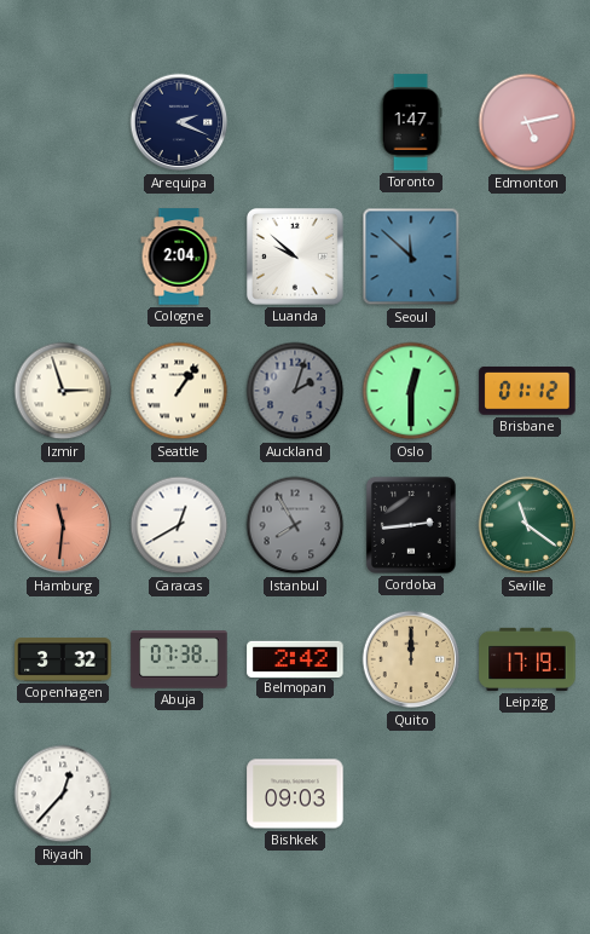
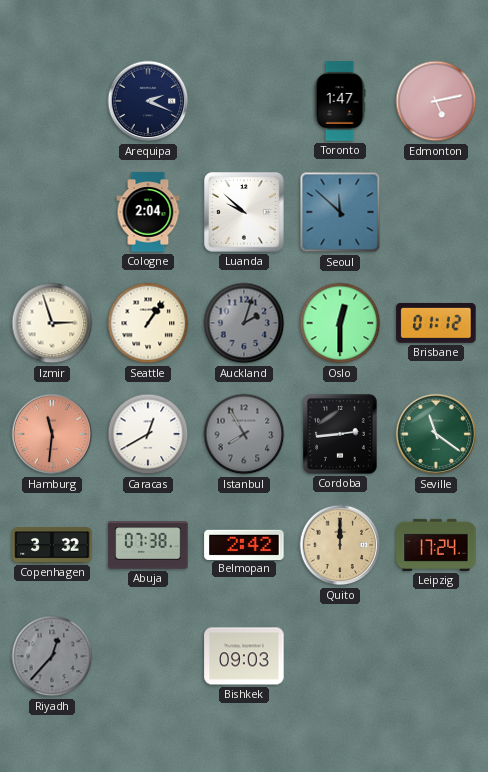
Leipzig: 17:19 -> 17:24 (436, 545)
Riyadh dial: white -> grey (52, 656)
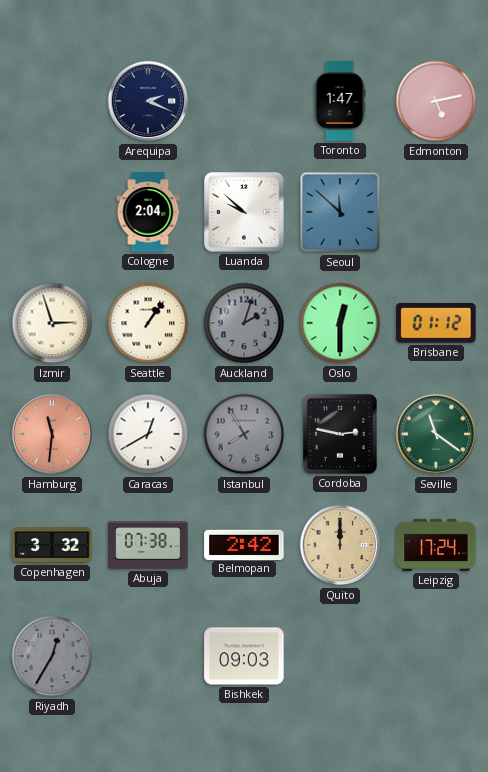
Cordoba: 2:44 -> 2:47 (340, 434)
Riyadh: 12:37 -> 12:35 (52, 656)
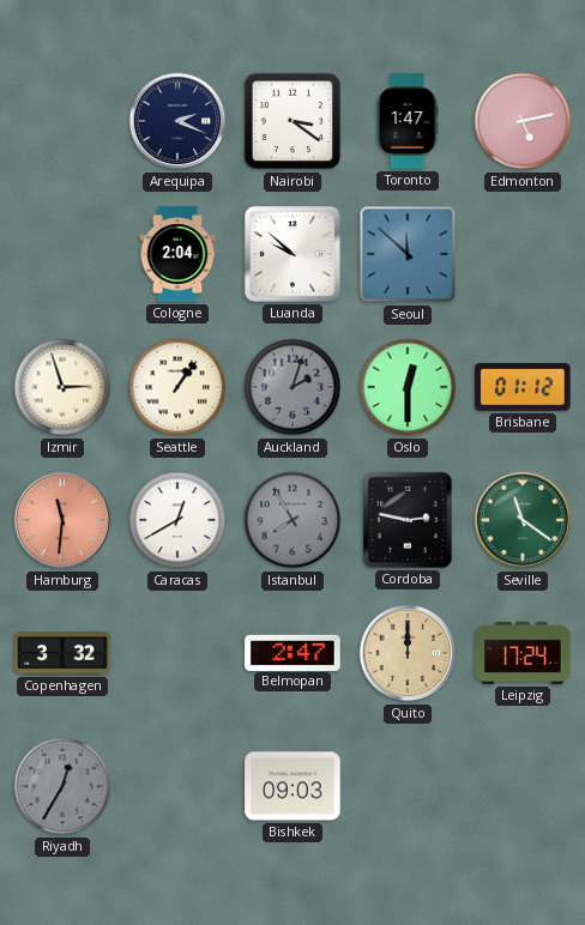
Nairobi: none -> 3:21 (292, 121)
Abuja: 07:38 -> none (148, 545)
Belmopan: 2:42 -> 2:47 (292, 652)
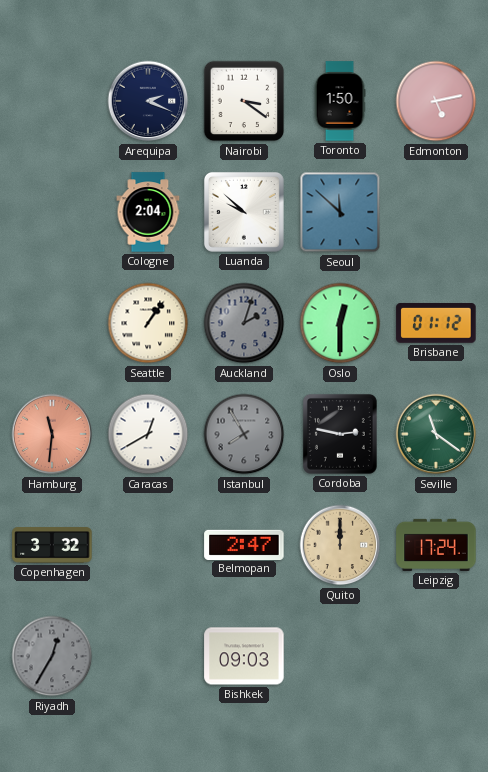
Toronto: 1:47 -> 1:50 (340, 101)
Izmir: 2:57 -> none (62, 387)
